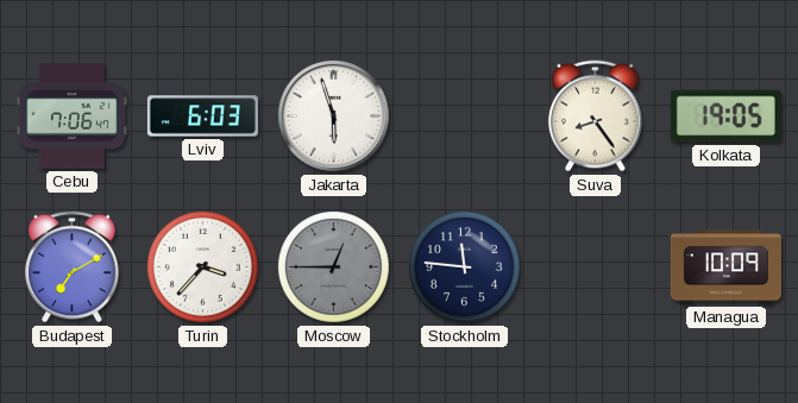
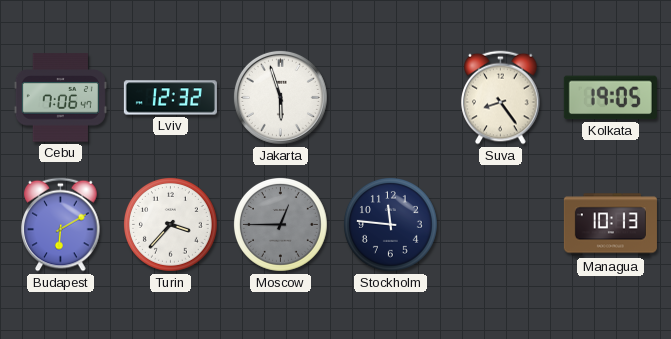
Lviv: 6:03 -> 12:32 (170, 98)
Budapest: 7:10 -> 6:10 (61, 225)
Managua: 10:09 -> 10:13 (610, 225)
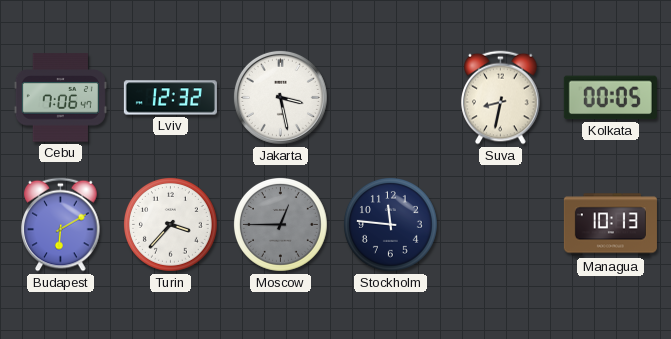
Jakarta: 5:57 -> 3:28 (280, 97)
Suva: 8:24 -> 8:32 (501, 98)
Kolkata: 19:05 -> 00:05 (610, 98)
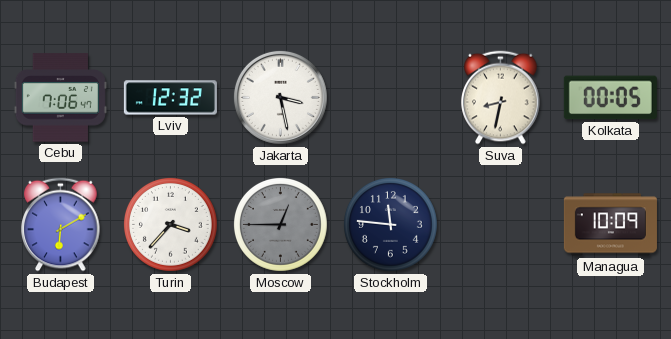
Managua: 10:13 -> 10:09 (610, 225)
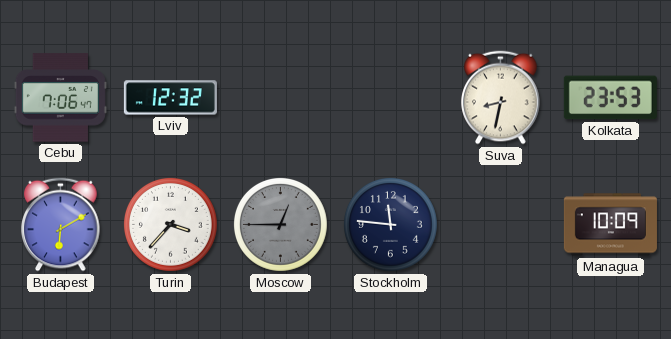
Jakarta: 3:28 -> none (280, 97)
Kolkata: 00:05 -> 23:53 (610, 98)
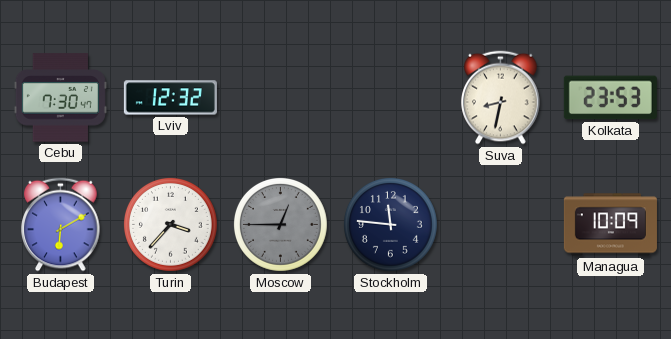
Cebu: 7:06 -> 7:30 (60, 98)
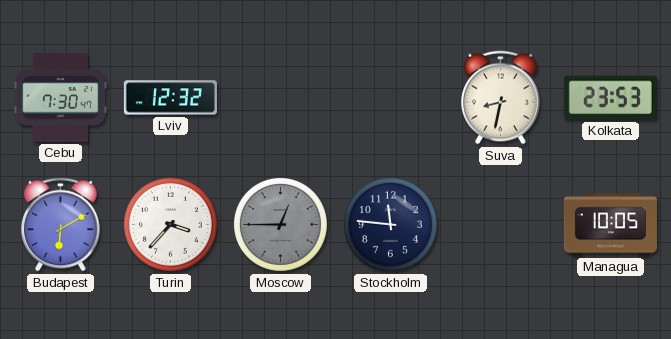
Managua: 10:09 -> 10:05 (610, 225)
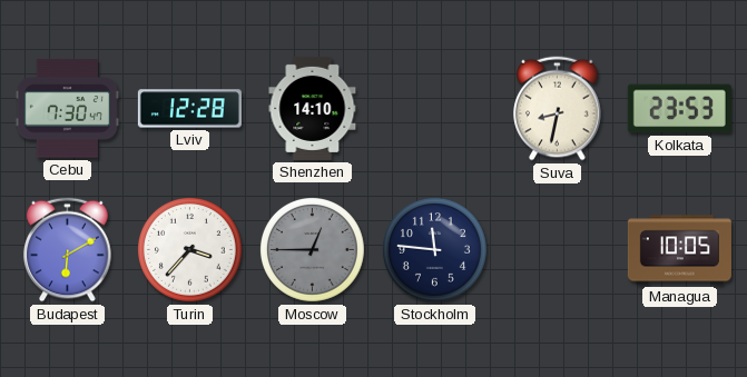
Lviv: 12:32 -> 12:28 (189, 109)
Shenzhen: none -> 14:10 (313, 108)
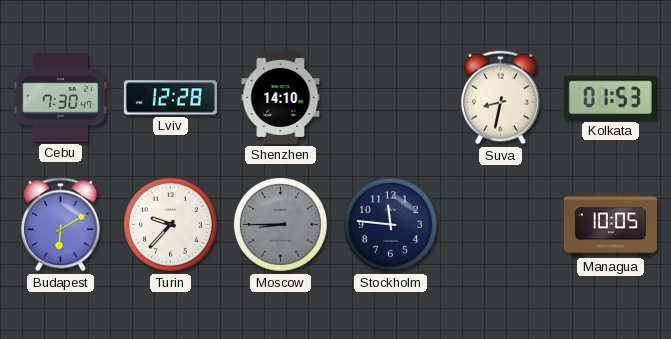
Kolkata: 23:53 -> 01:53 (610, 98)
Turin: 3:37 -> 9:37 (170, 224)
Moscow: 12:45 -> 8:45 (280, 224)
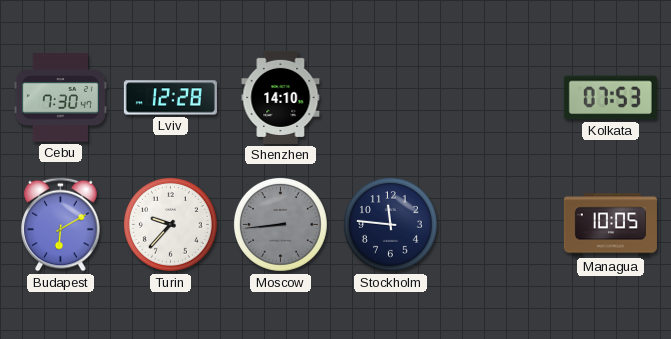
Suva: 8:32 -> none (501, 98)
Kolkata: 01:53 -> 07:53 (610, 98)
Moscow: 8:45 -> 8:44 (280, 224)
